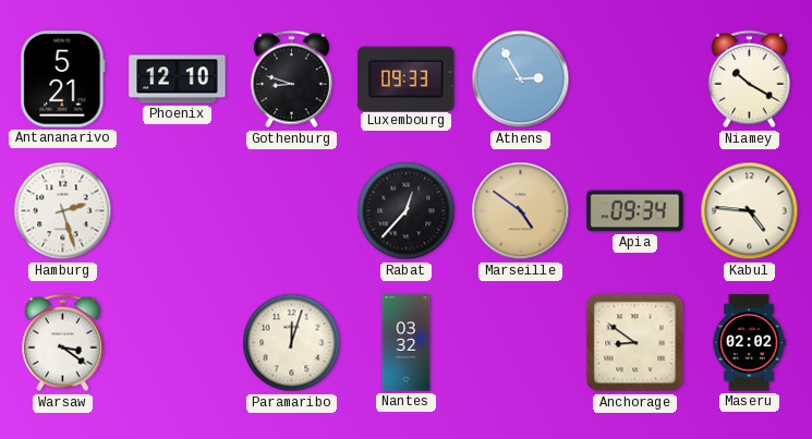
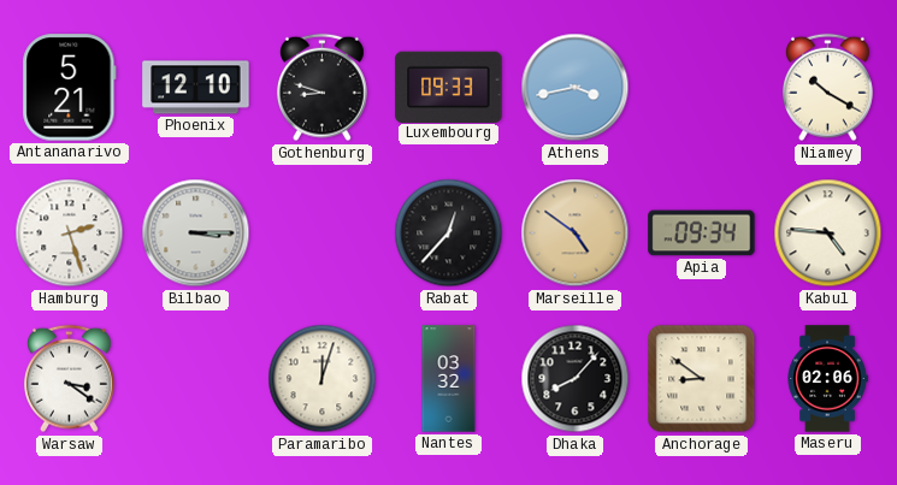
Athens: 2:55 -> 3:43 (576, 88)
Bilbao: none -> 3:15 (196, 233)
Dhaka: none -> 8:07 (576, 379)
Maseru: 02:02 -> 02:06 (827, 379)
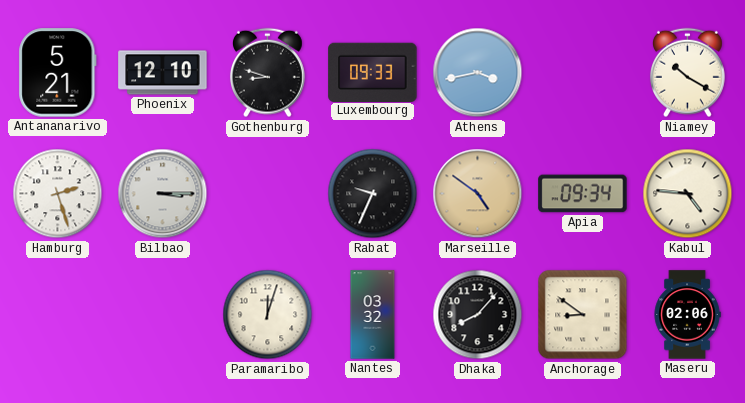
Rabat: 12:37 -> 9:34 (373, 194)
Warsaw: 3:21 -> none (69, 379)
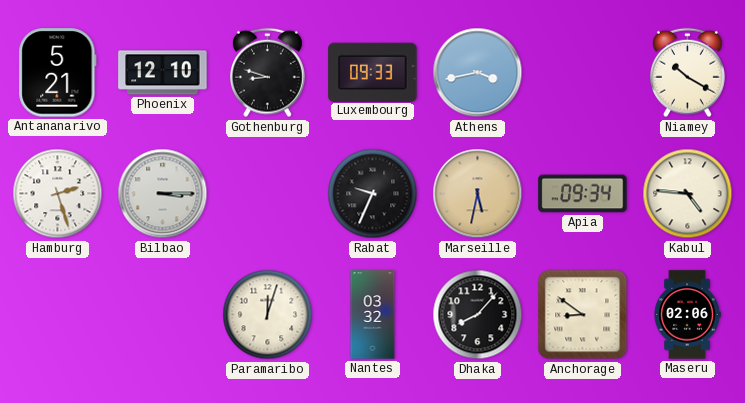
Marseille: 4:51 -> 5:32 (478, 194)
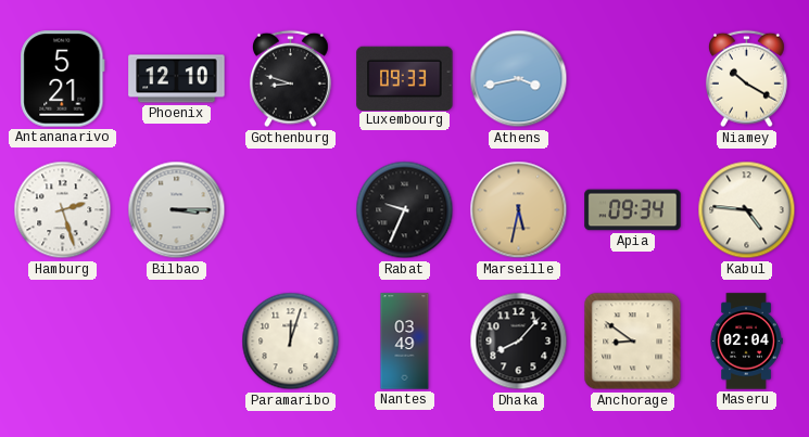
Nantes: 03:32 -> 03:49 (405, 342)
Maseru: 02:06 -> 02:04 (746, 342)
